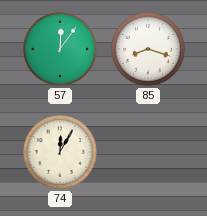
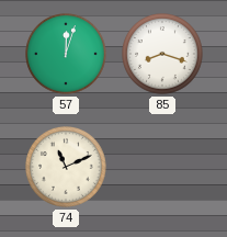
57: 12:06 -> 12:03 (66, 54)
74: 12:05 -> 11:11 (66, 167)
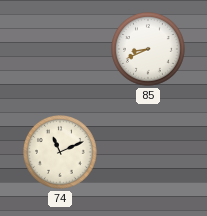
57: 12:03 -> none (66, 54)
85: 8:18 -> 8:41 (148, 49)
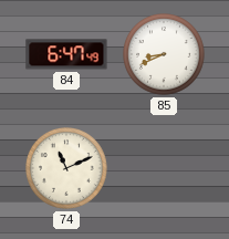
84: none -> 6:47 (66, 54)
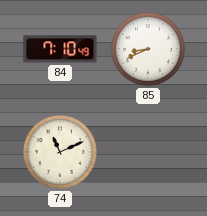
84: 6:47 -> 7:10 (60, 49)
